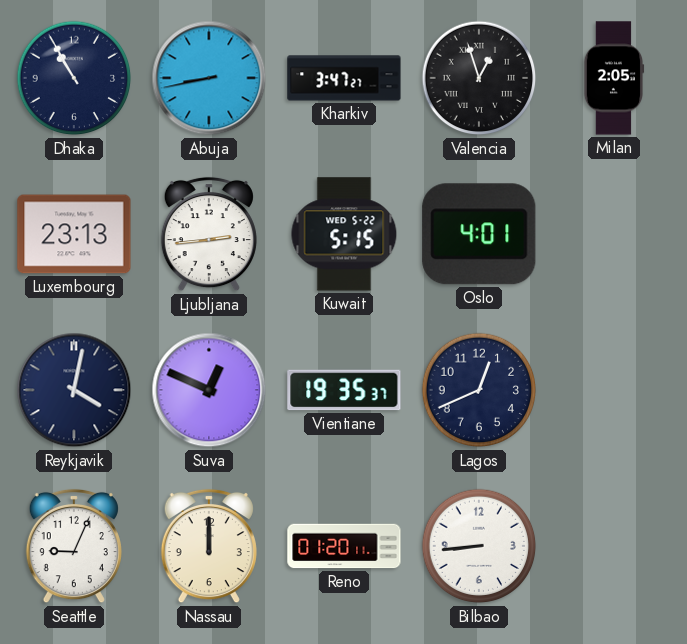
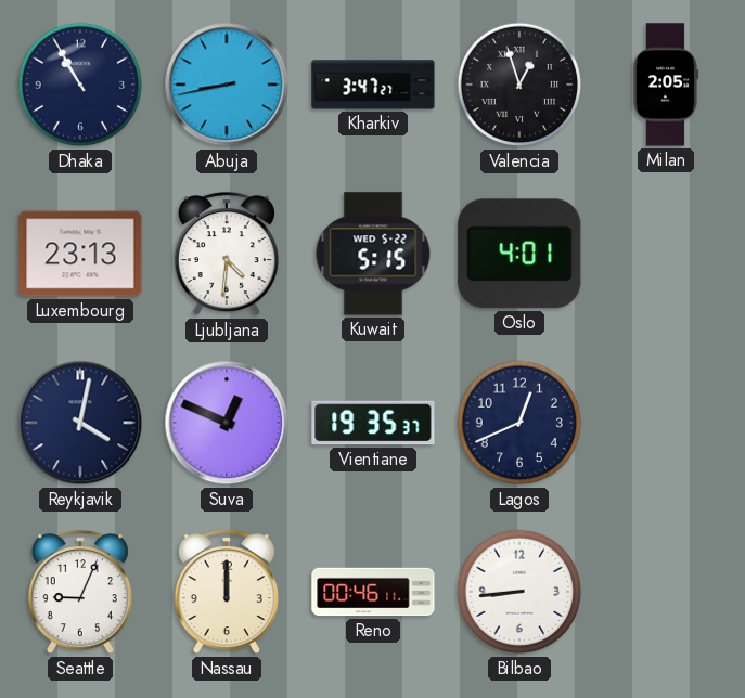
Ljubljana: 2:44 -> 4:31 (227, 254)
Reno: 01:20 -> 00:46 (373, 592)
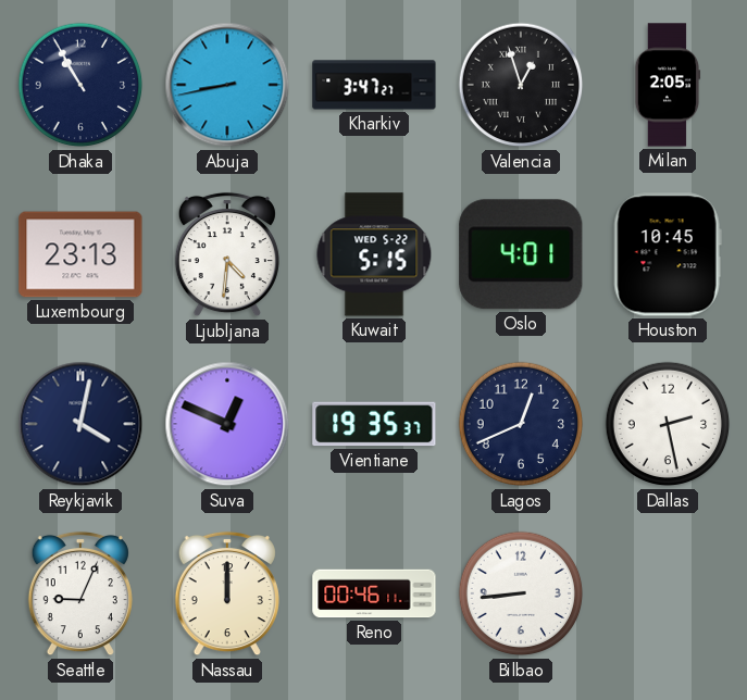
Houston: none -> 10:45 (668, 254)
Dallas: none -> 2:28 (668, 424)
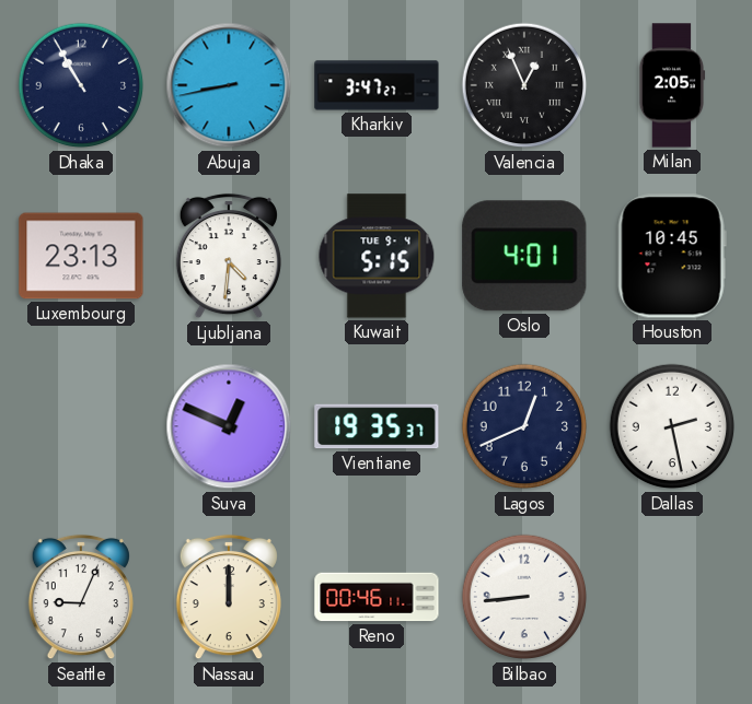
Valencia: 12:57 -> 12:56 (524, 85)
Kuwait date: WED 5-22 -> TUE 9-4 (377, 256)
Reykjavik: 4:02 -> none (80, 424)
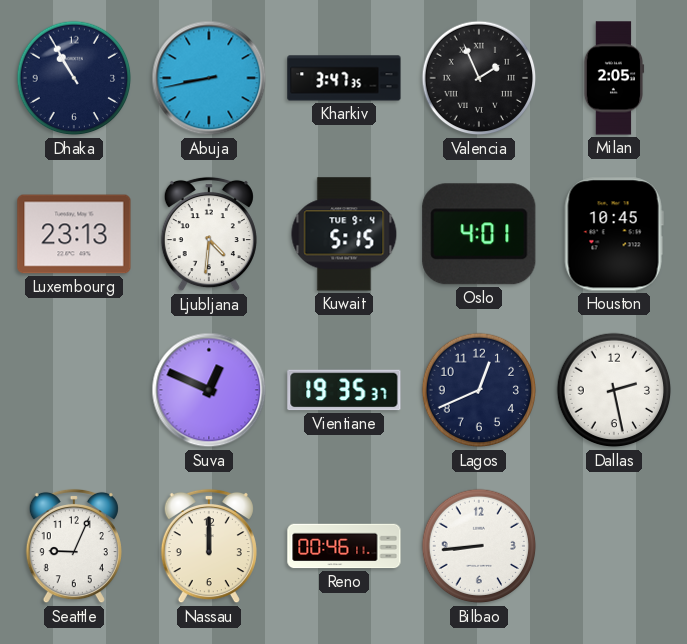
Kharkiv: 3:47:27 -> 3:47:35 (344, 78)
Valencia: 12:56 -> 1:56 (479, 78)
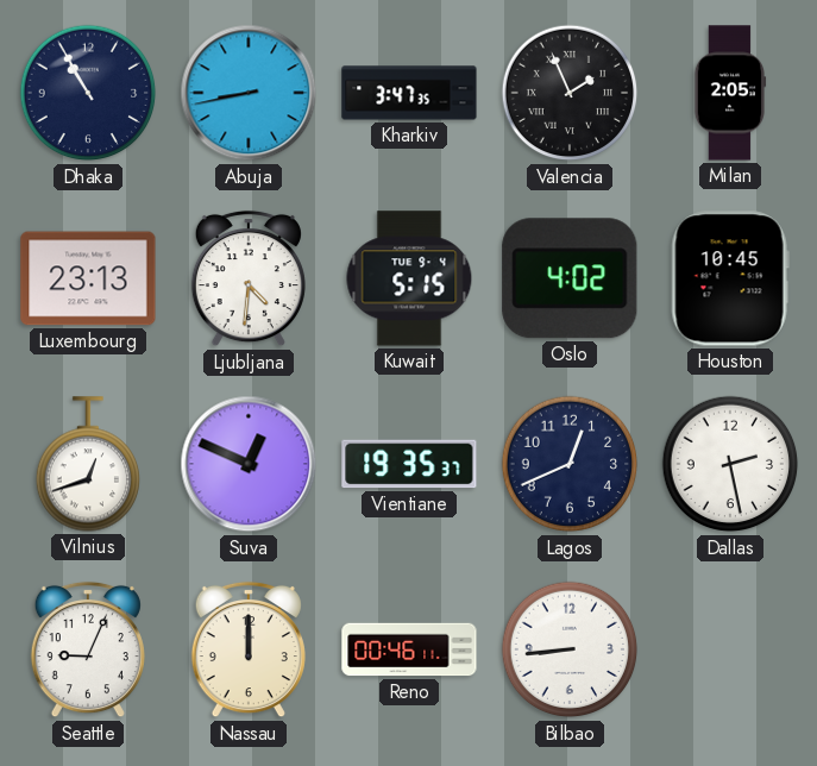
Oslo: 4:01 -> 4:02 (570, 278)
Vilnius: none -> 12:42 (87, 464)
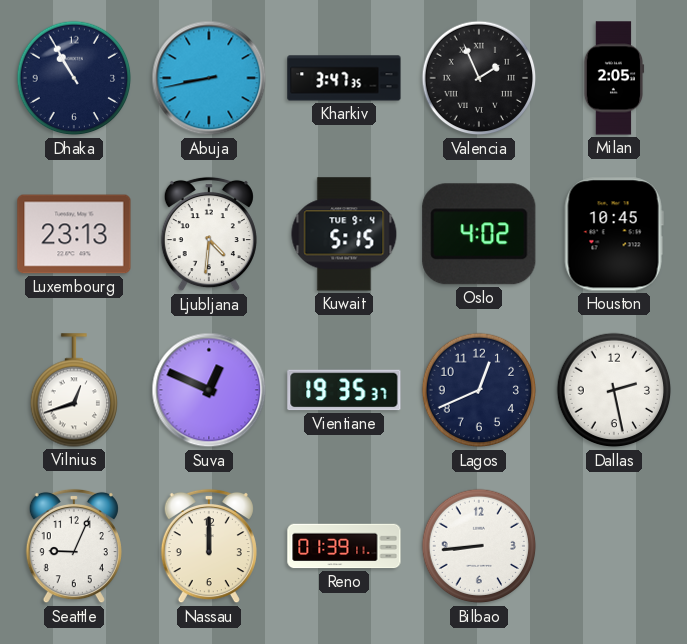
Reno: 00:46 -> 01:39 (344, 546)
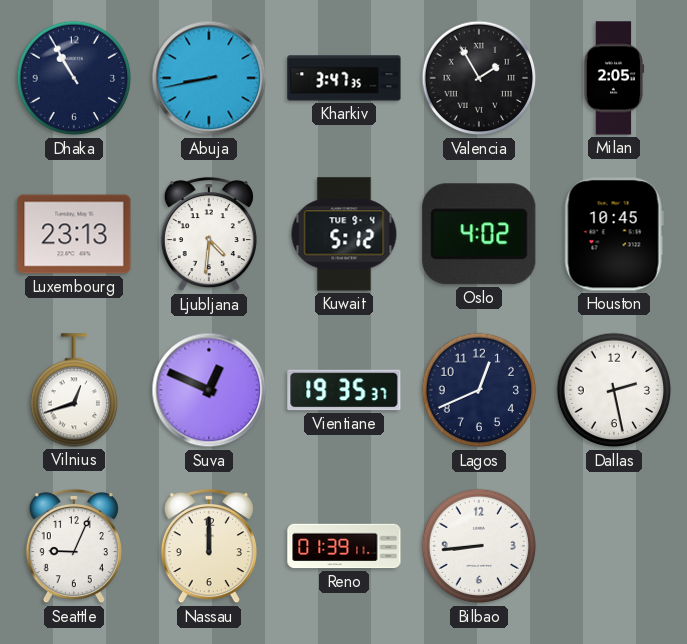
Valencia: 1:56 -> 1:55 (479, 78)
Kuwait: 5:15 -> 5:12 (344, 234)
